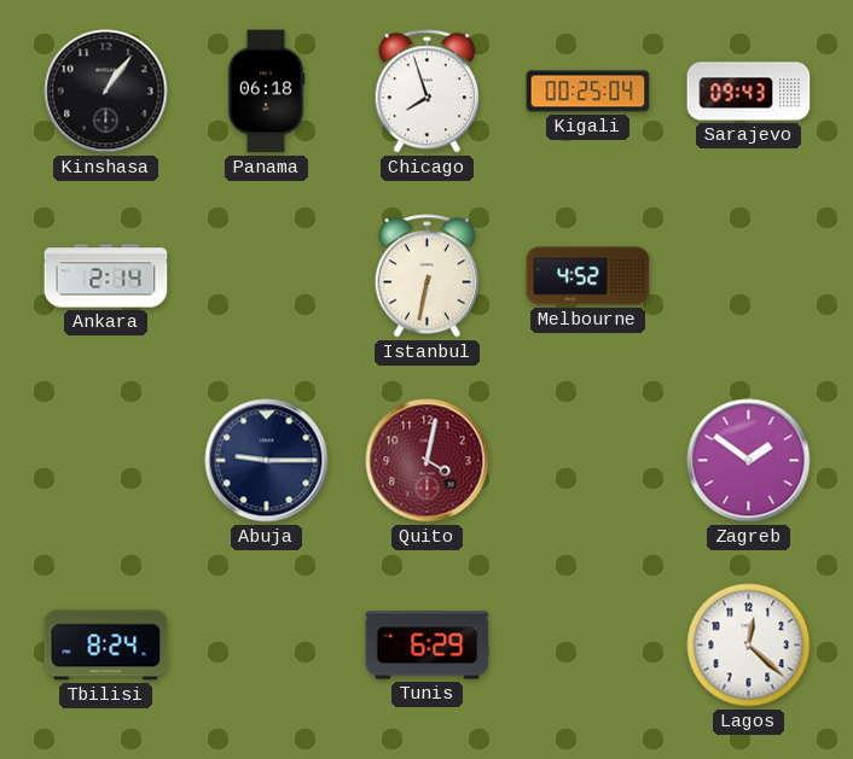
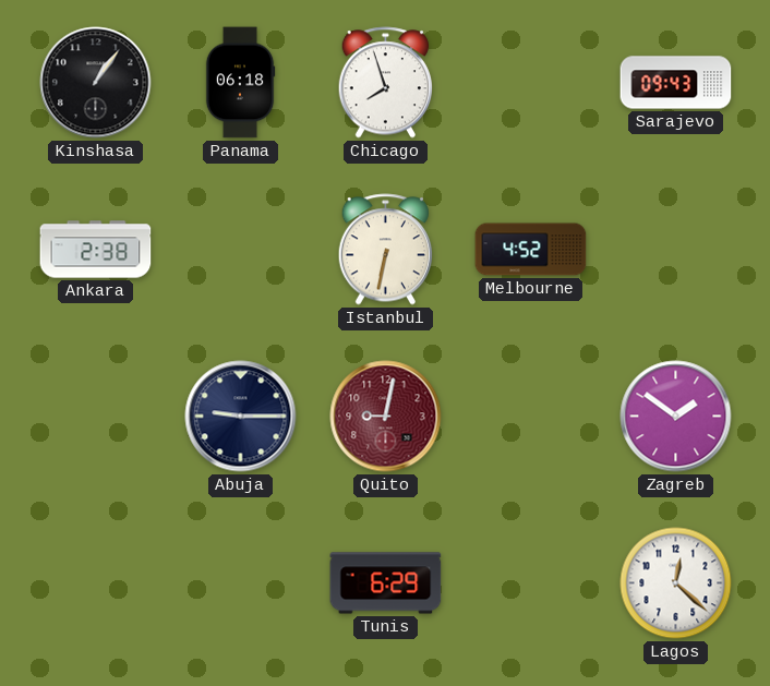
Kigali: 00:25 -> none (588, 92)
Ankara: 2:14 -> 2:38 (96, 250)
Quito: 4:02 -> 9:02 (386, 417)
Tbilisi: 8:24 -> none (106, 646)
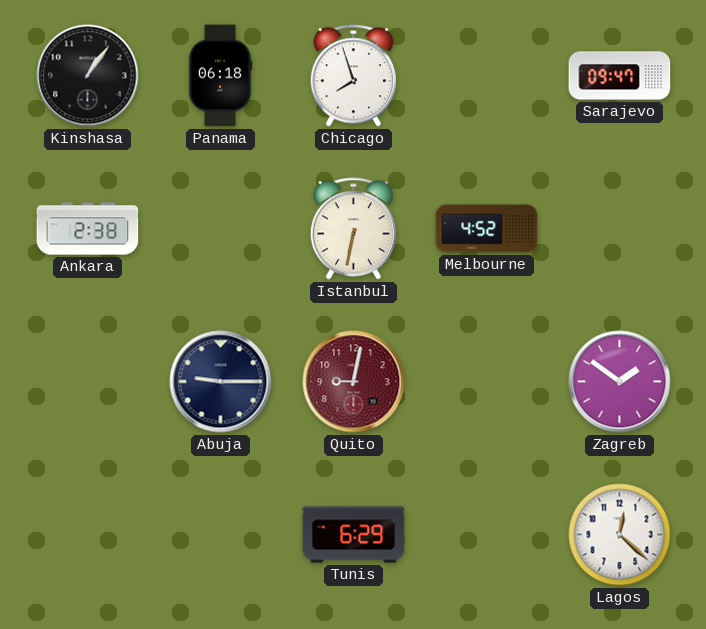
Sarajevo: 09:43 -> 09:47 (620, 76)
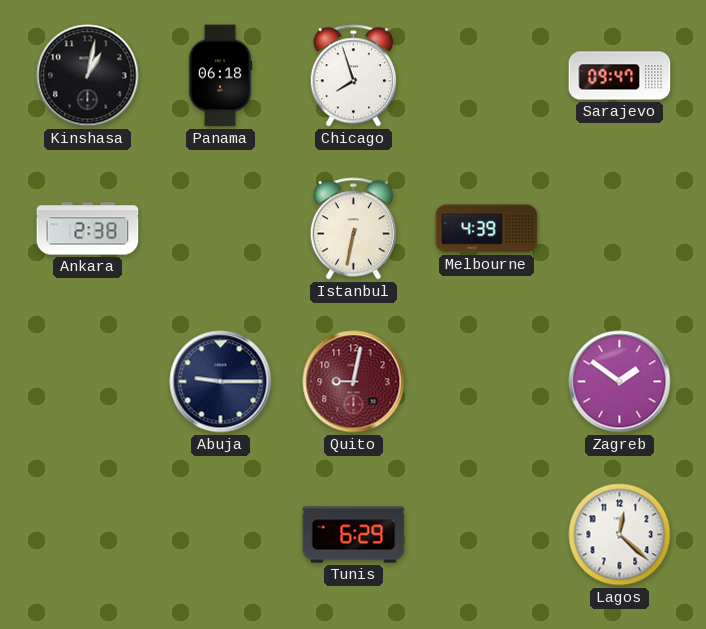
Kinshasa: 1:06 -> 1:02 (88, 76)
Melbourne: 4:52 -> 4:39 (487, 229)
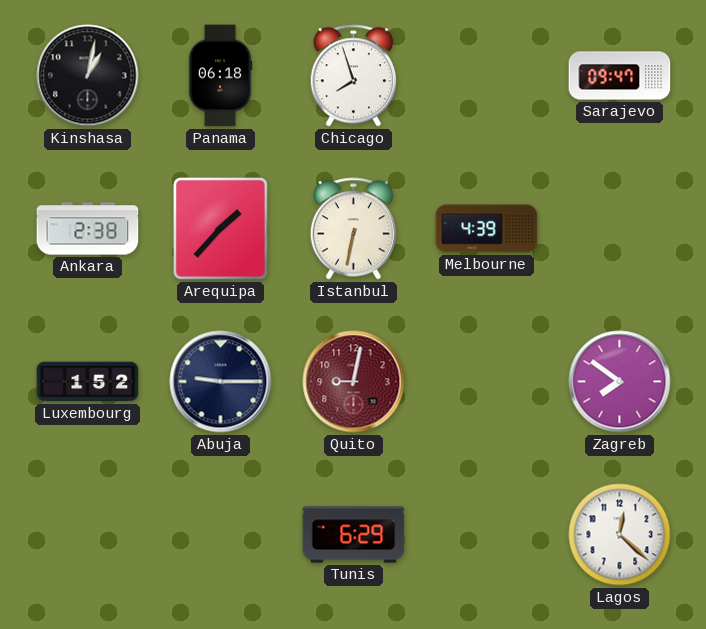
Arequipa: none -> 1:37 (220, 229)
Luxembourg: none -> 1:52 (88, 382)
Zagreb: 1:51 -> 7:51 (620, 382)
